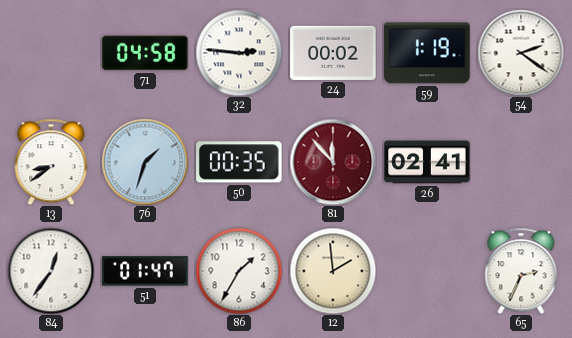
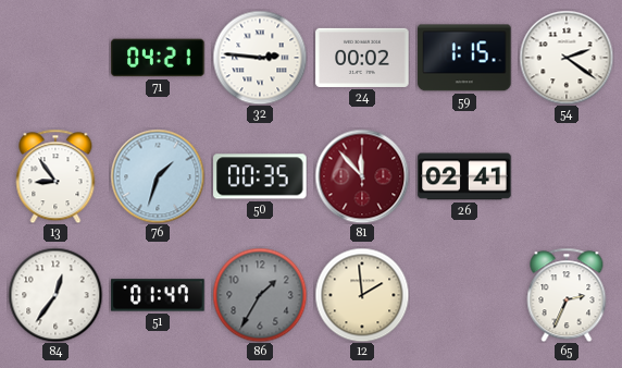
71: 04:58 -> 04:21 (158, 58)
59: 1:19 -> 1:15 (464, 58)
13: 8:39 -> 8:54 (55, 176)
86 dial: white -> grey (260, 295)
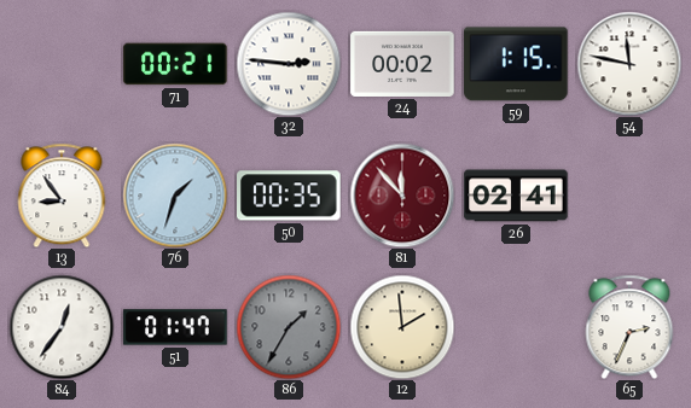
71: 04:21 -> 00:21 (175, 64)
54: 2:21 -> 11:47 (629, 64)
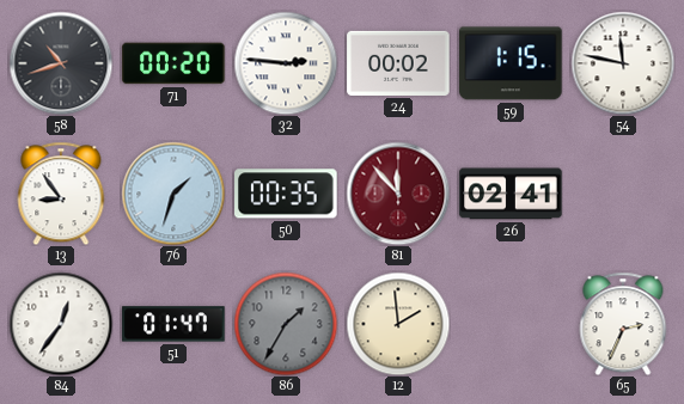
58: none -> 10:42 (61, 63)
71: 00:21 -> 00:20 (173, 63)
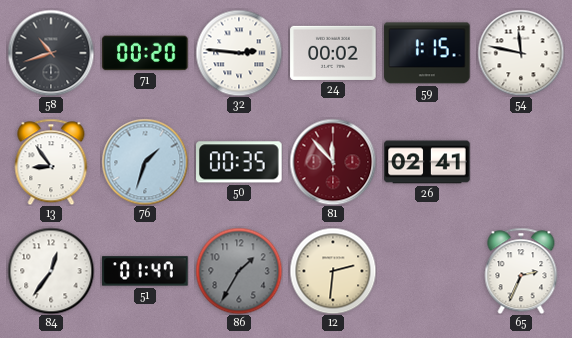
12: 1:59 -> 2:31 (333, 271)
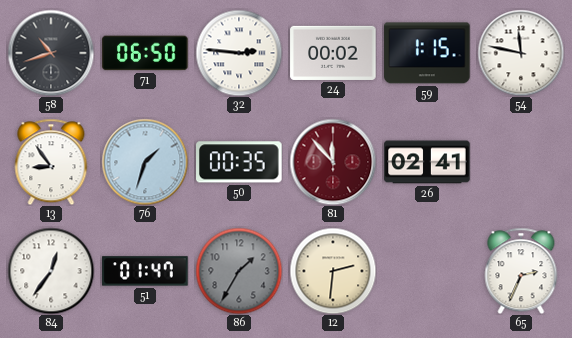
71: 00:20 -> 06:50 (145, 53)
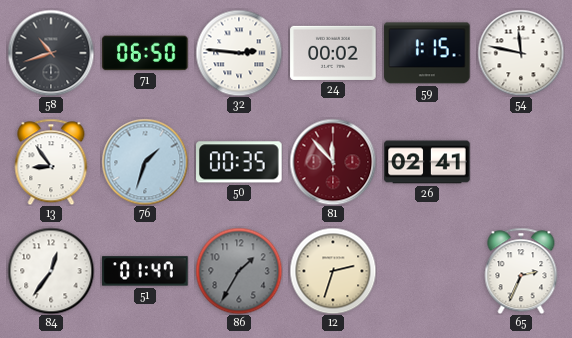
12: 2:31 -> 2:33 (333, 271)
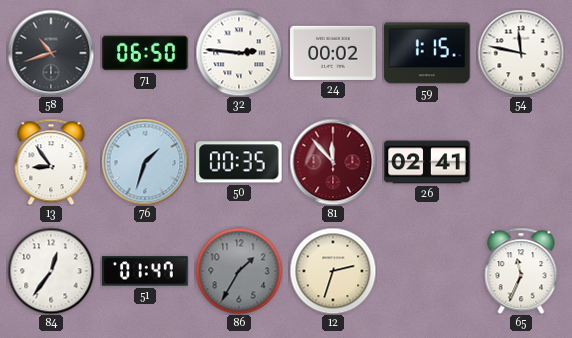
65: 2:34 -> 11:34 (521, 271)
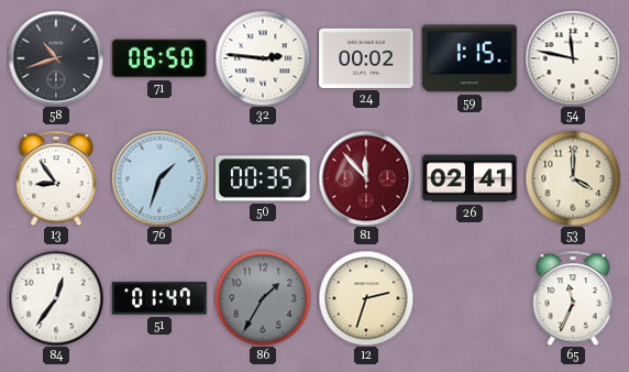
53: none -> 4:00 (573, 178)
